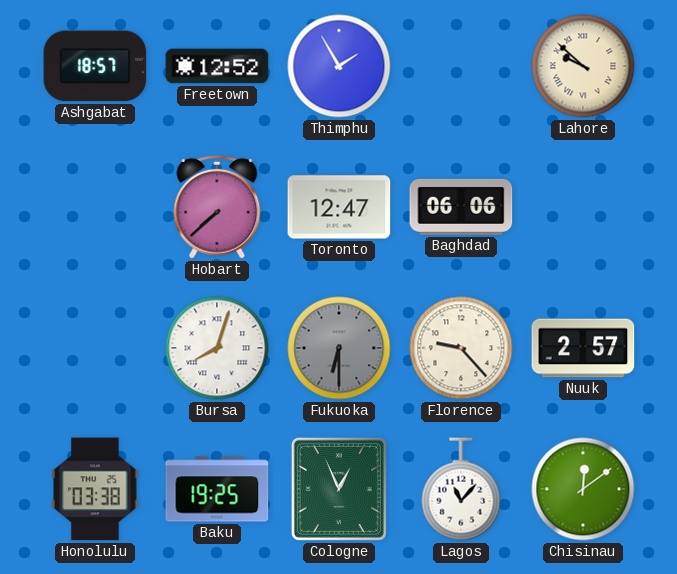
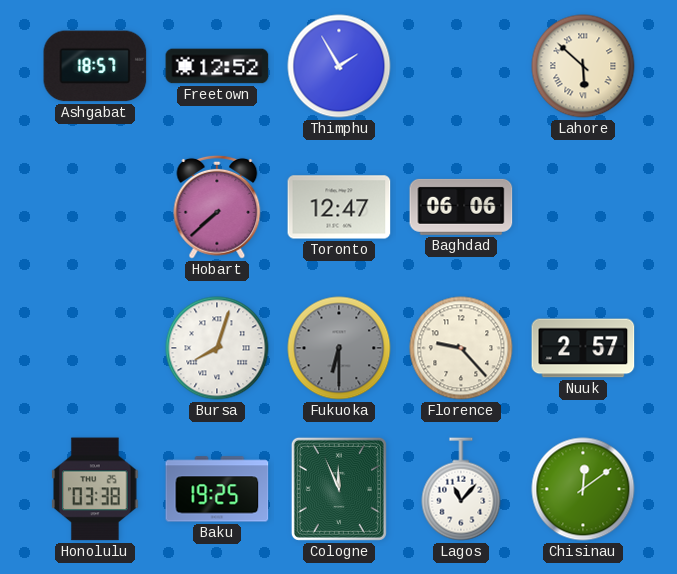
Lahore: 9:52 -> 5:52 (583, 66)
Cologne: 12:56 -> 11:56 (339, 489)
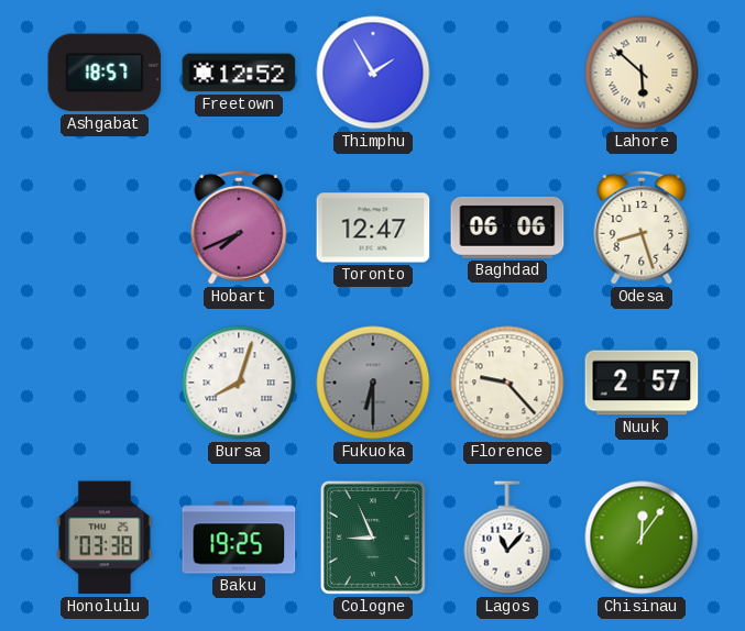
Hobart: 7:38 -> 7:41 (239, 228)
Odesa: none -> 8:27 (642, 228)
Cologne: 11:56 -> 8:56 (373, 538)
Chisinau: 12:09 -> 12:06 (642, 538)
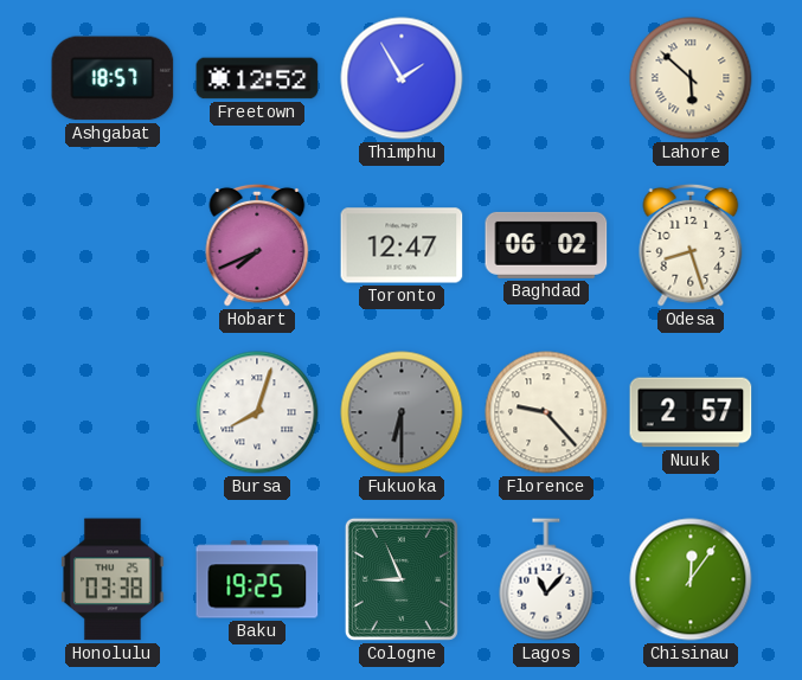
Baghdad: 06:06 -> 06:02 (546, 245)
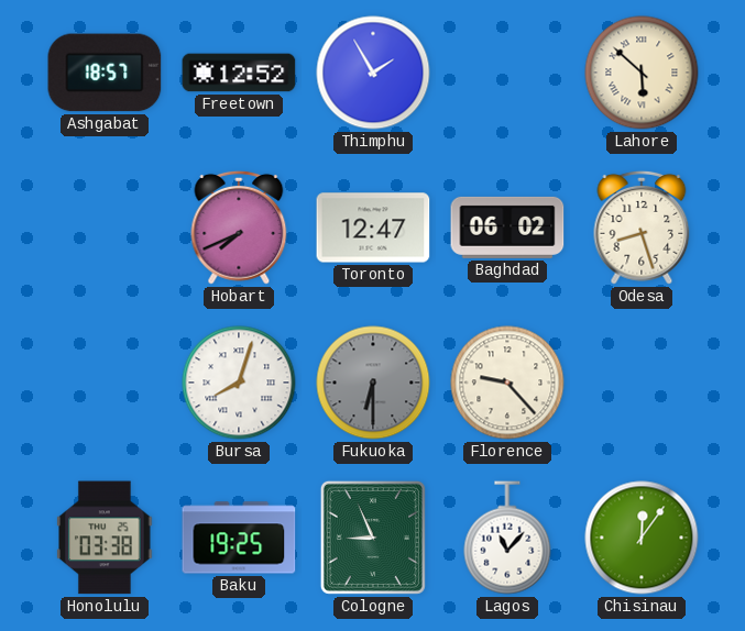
Nuuk: 2:57 -> none (691, 412)
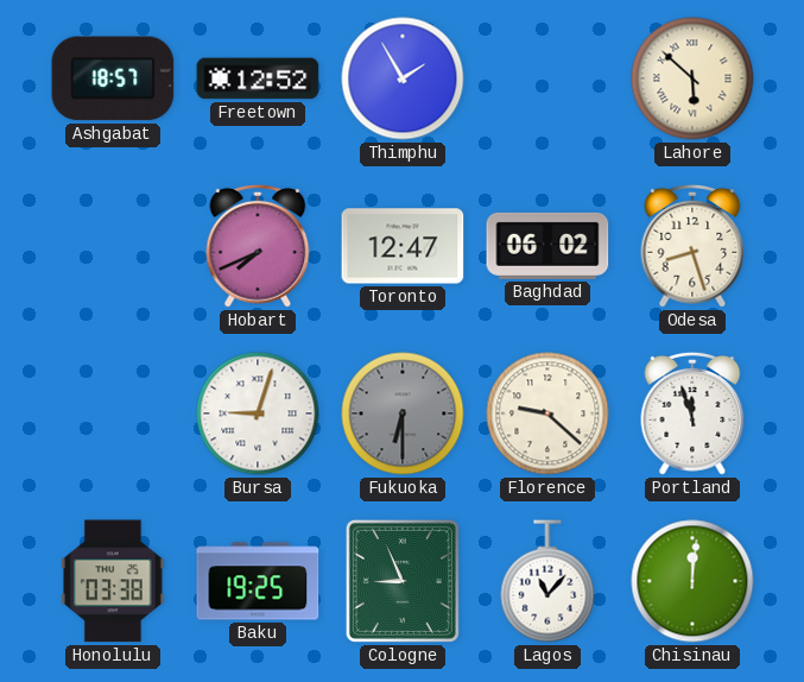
Bursa: 8:03 -> 9:03 (258, 413)
Florence: 9:23 -> 9:22 (547, 413)
Portland: none -> 11:57 (692, 413)
Chisinau: 12:06 -> 12:01 (692, 581)
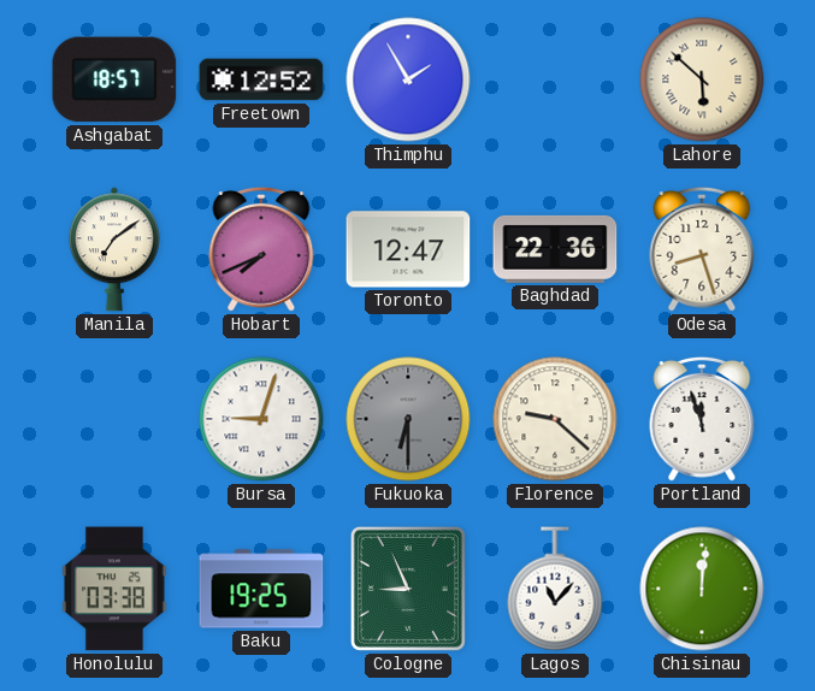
Manila: none -> 7:09 (114, 249)
Baghdad: 06:02 -> 22:36 (555, 249)
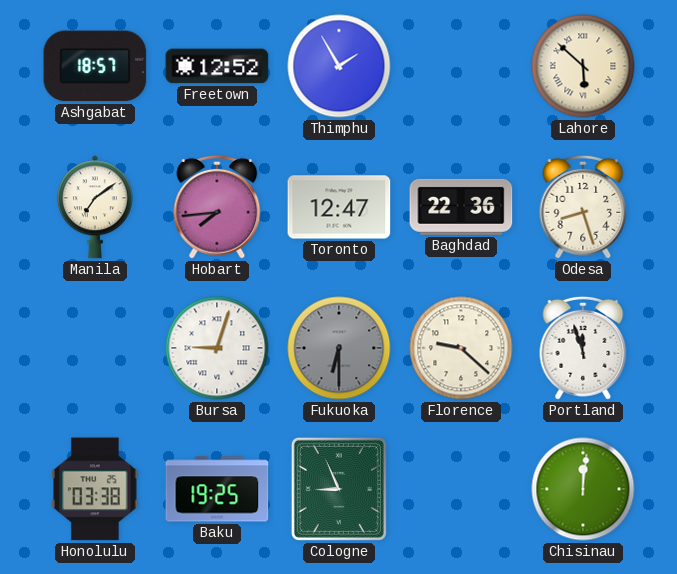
Hobart: 7:41 -> 7:44 (217, 207)
Lagos: 11:07 -> none (555, 589)
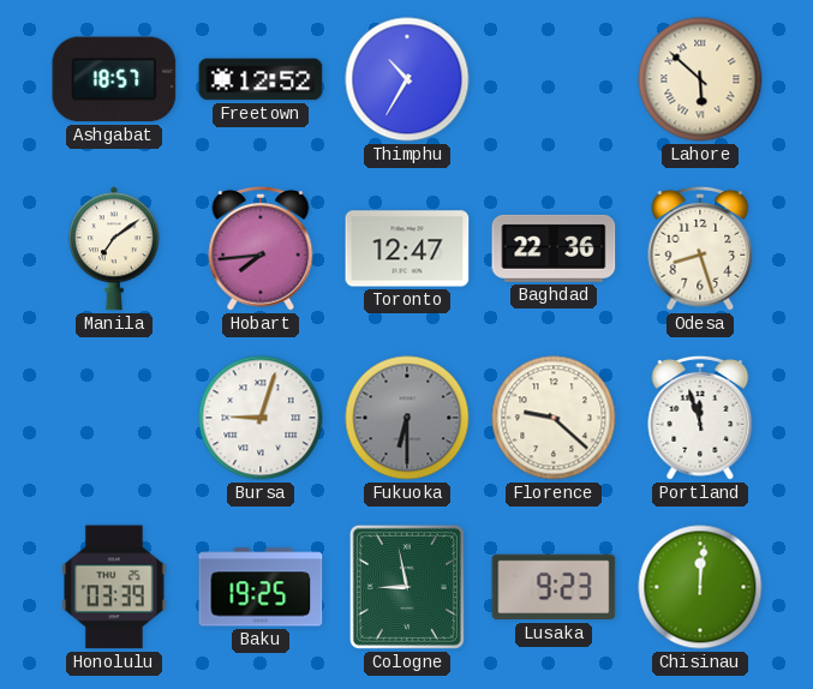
Thimphu: 1:55 -> 10:35 (407, 79)
Honolulu: 03:38 -> 03:39 (115, 587)
Cologne: 8:56 -> 8:58 (407, 587)
Lusaka: none -> 9:23 (554, 587)
